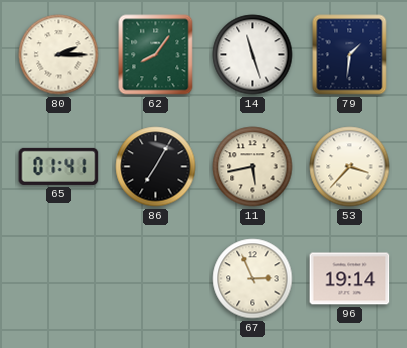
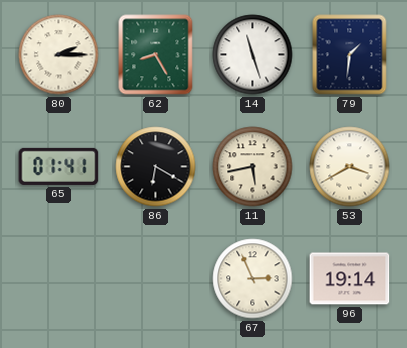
62: 8:06 -> 8:25 (156, 55)
86: 7:05 -> 6:20 (156, 167)
53: 3:37 -> 3:40 (350, 167)
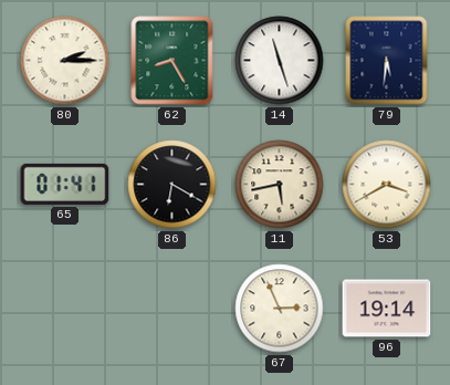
79: 1:31 -> 5:31 (387, 61)
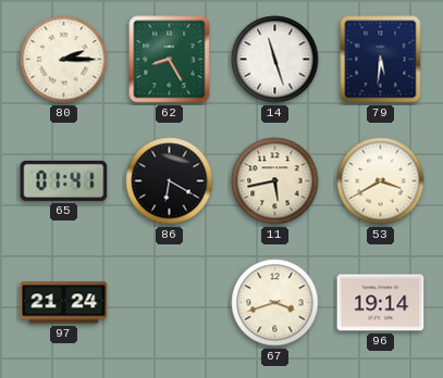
97: none -> 21:24 (64, 303)
67: 2:56 -> 3:42 (275, 303)
